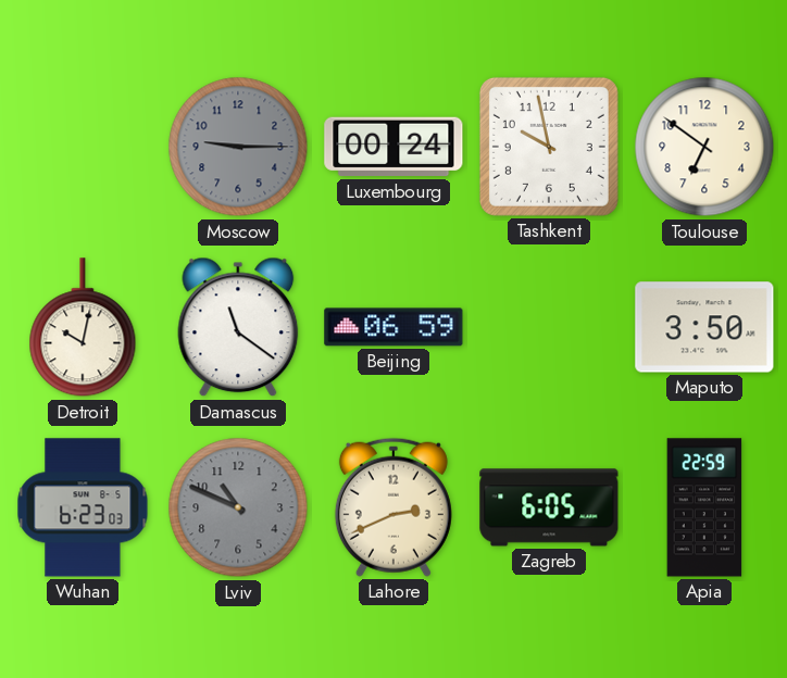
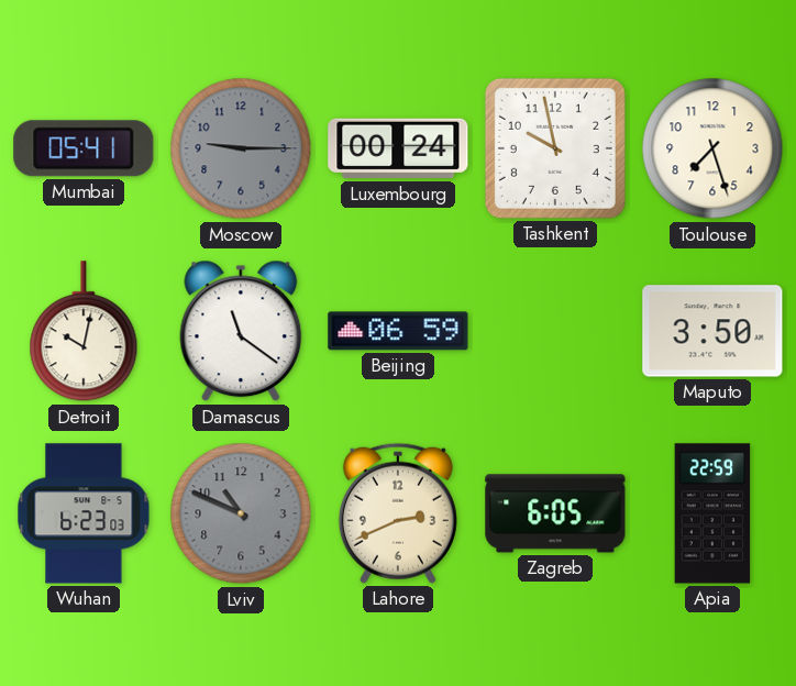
Mumbai: none -> 05:41 (84, 148)
Toulouse: 6:51 -> 7:27 (712, 148)
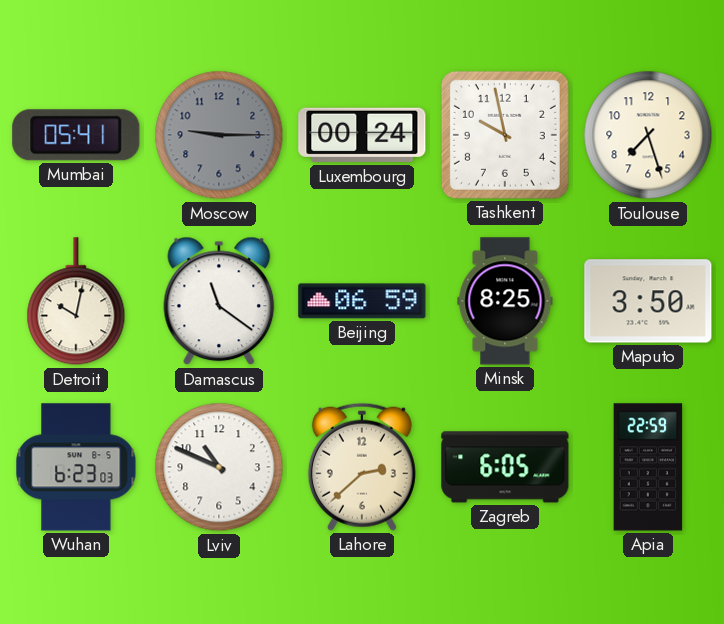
Minsk: none -> 8:25 (505, 301)
Lviv dial: grey -> white (219, 467)
Lahore: 2:41 -> 2:38 (362, 467)
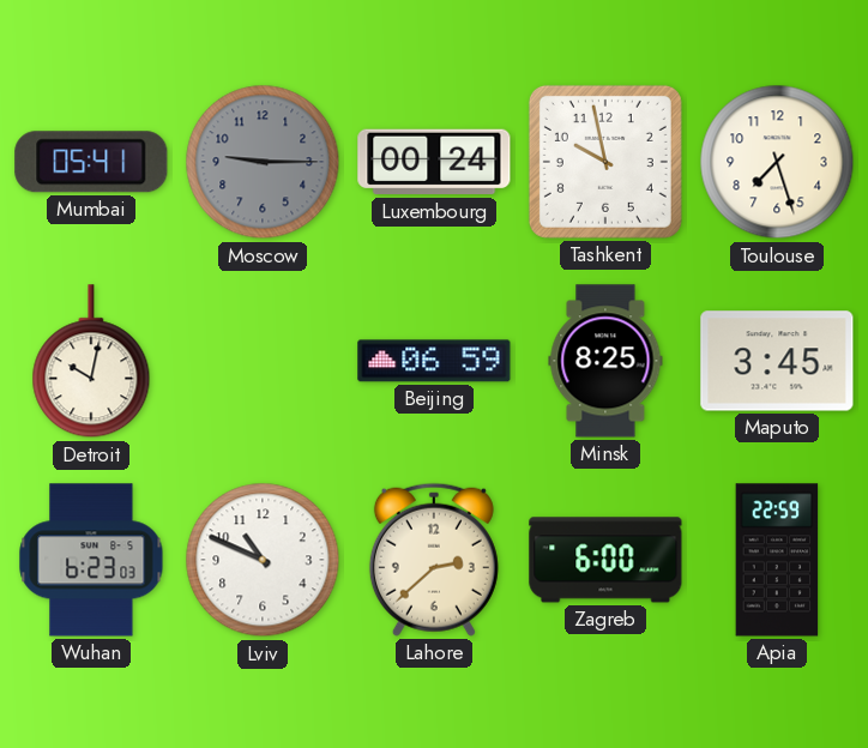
Damascus: 11:21 -> none (219, 301)
Maputo: 3:50 -> 3:45 (777, 361)
Zagreb: 6:05 -> 6:00 (605, 560)
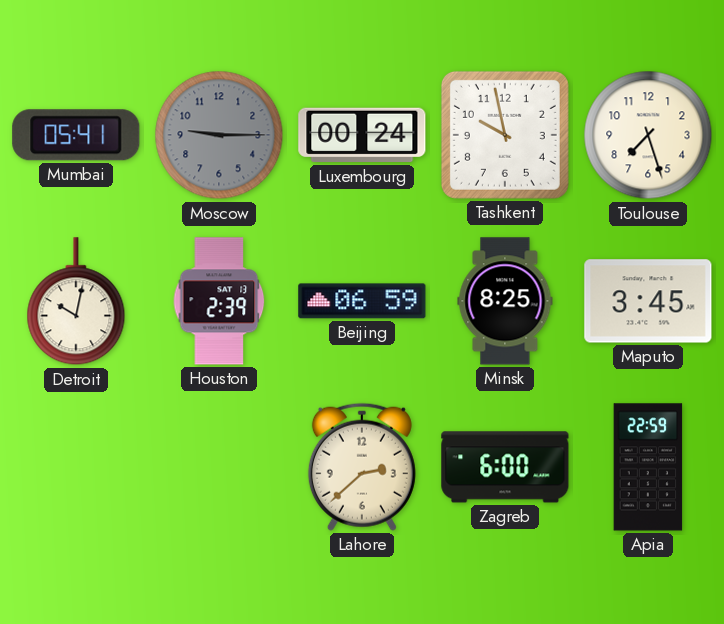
Houston: none -> 2:39 (219, 301)
Wuhan: 6:23 -> none (91, 560)
Lviv: 10:49 -> none (263, 560)
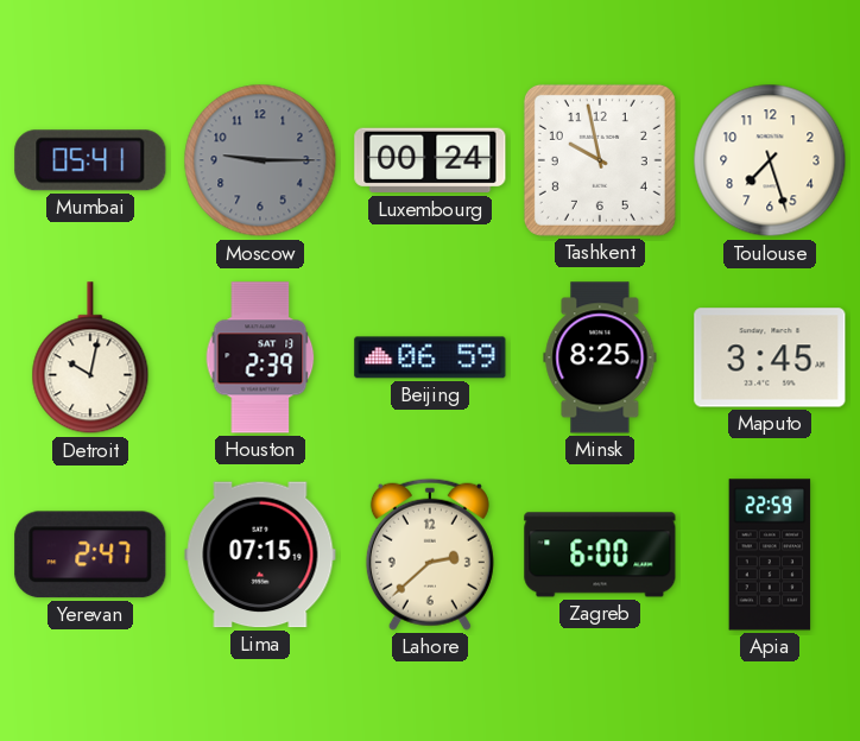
Yerevan: none -> 2:47 (90, 555)
Lima: none -> 07:15 (260, 555)
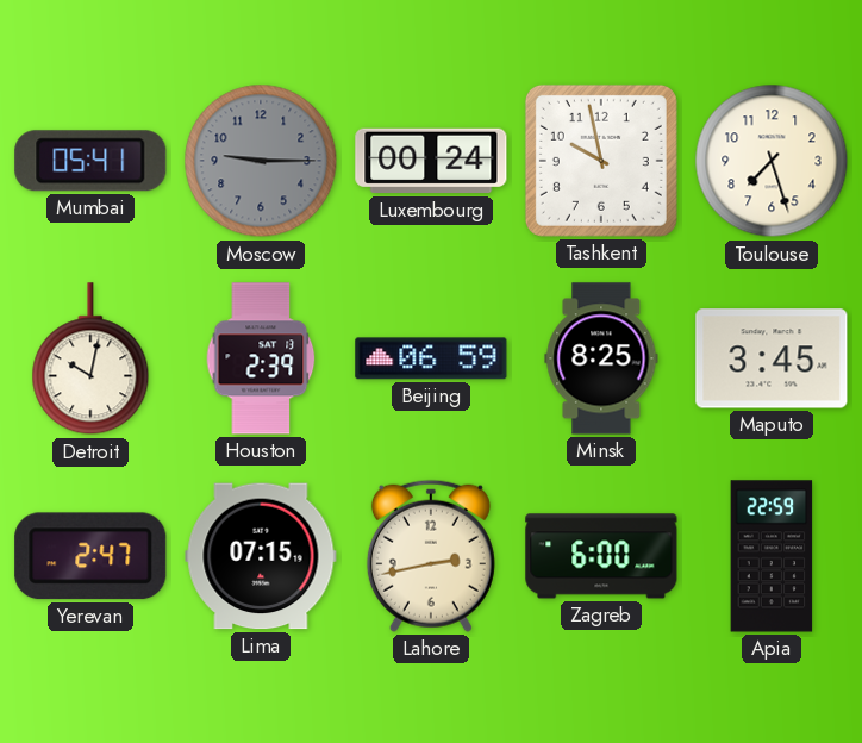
Lahore: 2:38 -> 2:43 (431, 556)
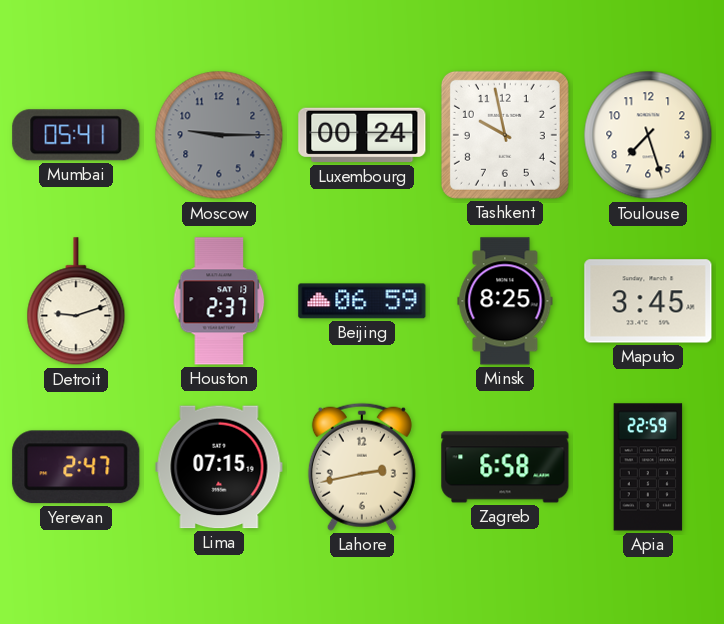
Detroit: 10:02 -> 9:12 (76, 302)
Houston: 2:39 -> 2:37 (219, 301)
Zagreb: 6:00 -> 6:58 (505, 467)
